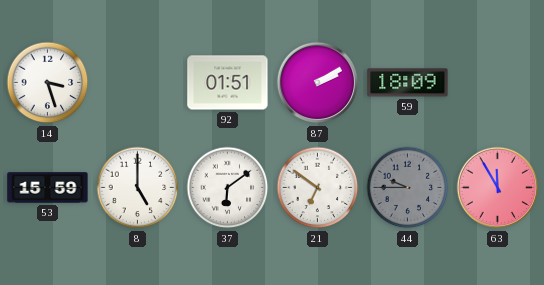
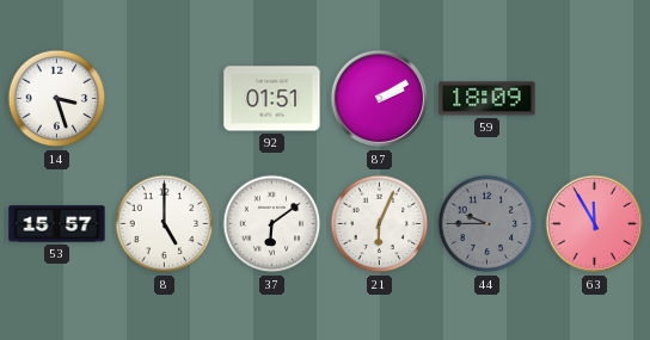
53: 15:59 -> 15:57 (57, 224)
21: 6:51 -> 6:04 (380, 224)
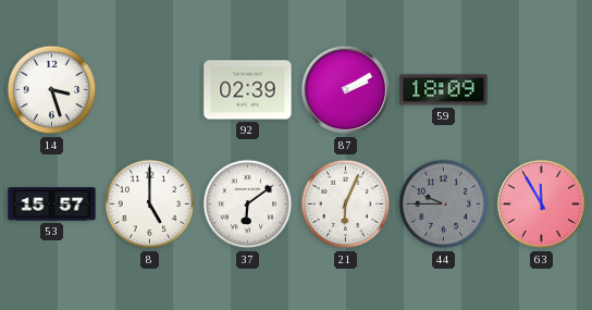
92: 01:51 -> 02:39 (248, 90)
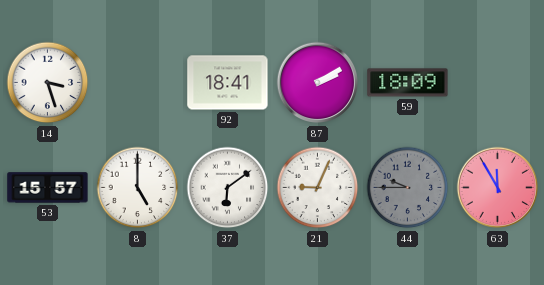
92: 02:39 -> 18:41 (228, 83)
21: 6:04 -> 9:04 (318, 188)
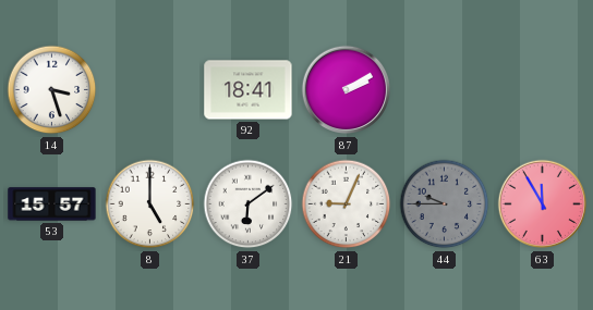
59: 18:09 -> none (408, 83)
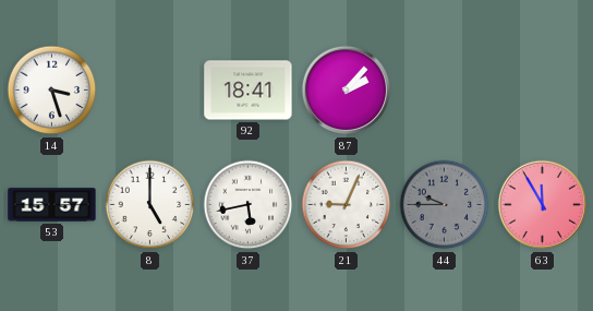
87: 2:10 -> 2:07 (347, 91)
37: 6:09 -> 5:43 (249, 205)
